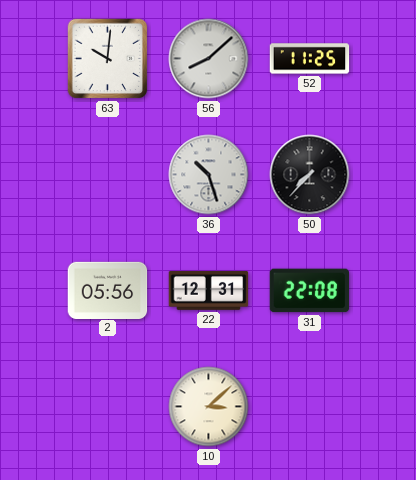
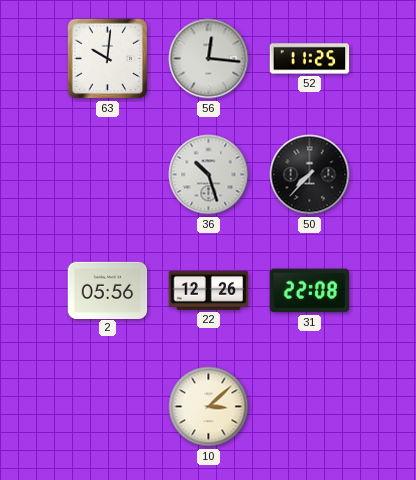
56: 8:08 -> 12:16 (209, 59)
22: 12:31 -> 12:26 (209, 290)
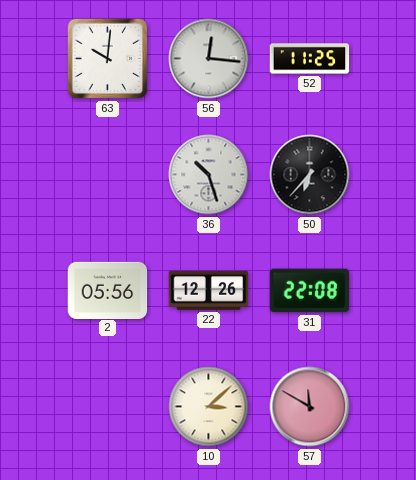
50: 7:37 -> 6:37 (310, 175)
57: none -> 11:50 (310, 407)
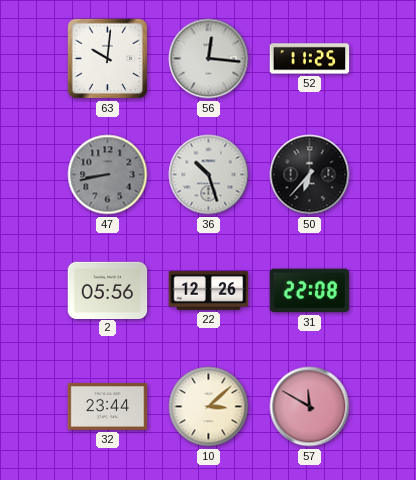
47: none -> 8:43 (108, 175)
32: none -> 23:44 (108, 406)
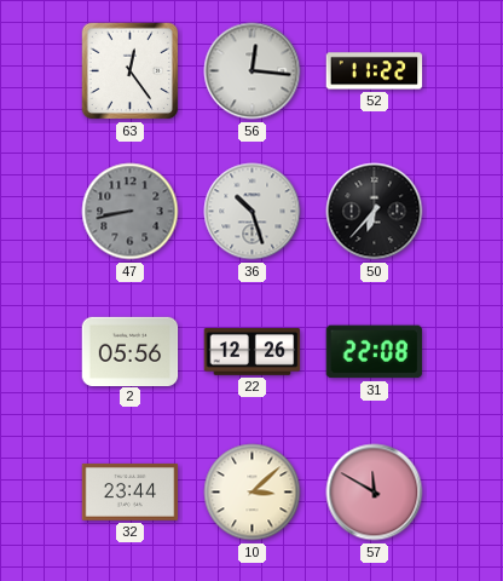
63: 10:01 -> 12:24 (131, 71)
52: 11:25 -> 11:22 (375, 71)
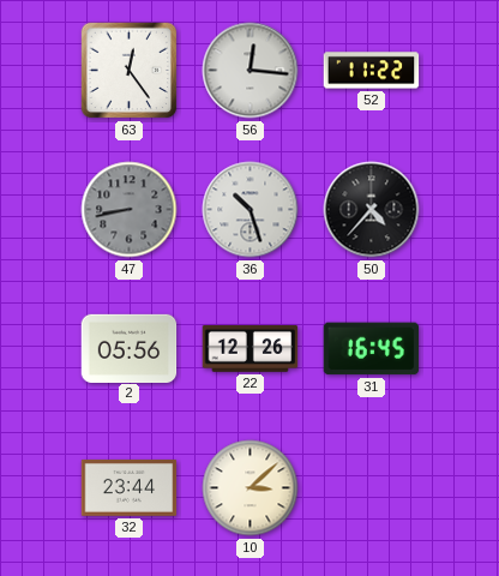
50: 6:37 -> 4:37 (372, 210)
31: 22:08 -> 16:45 (372, 349)
57: 11:50 -> none (375, 493)
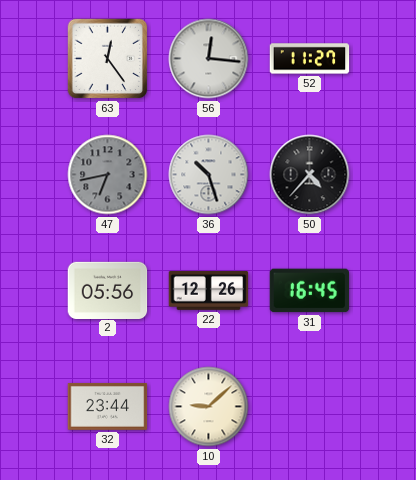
52: 11:22 -> 11:27 (310, 59)
47: 8:43 -> 6:43 (108, 175)
10: 3:08 -> 9:08 (209, 407)
